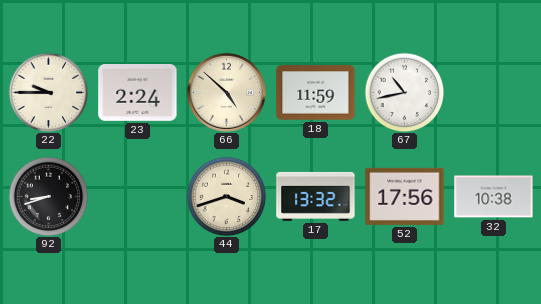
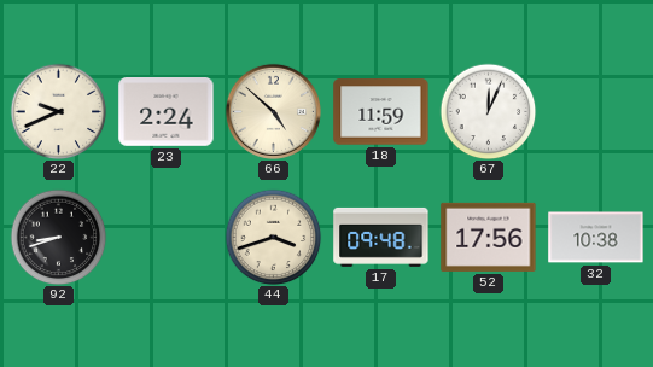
22: 9:45 -> 9:41 (58, 111)
67: 10:43 -> 12:04 (488, 111)
17: 13:32 -> 09:48 (381, 237)
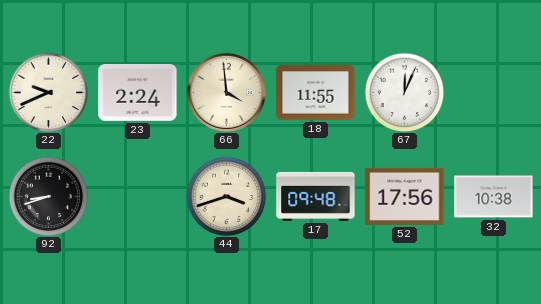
66: 4:52 -> 3:59 (226, 92)
18: 11:59 -> 11:55 (316, 93)
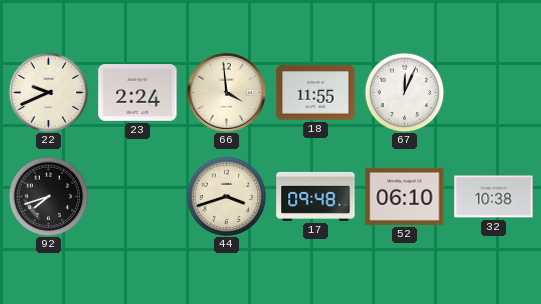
92: 8:42 -> 7:42 (48, 196)
52: 17:56 -> 06:10 (405, 196)
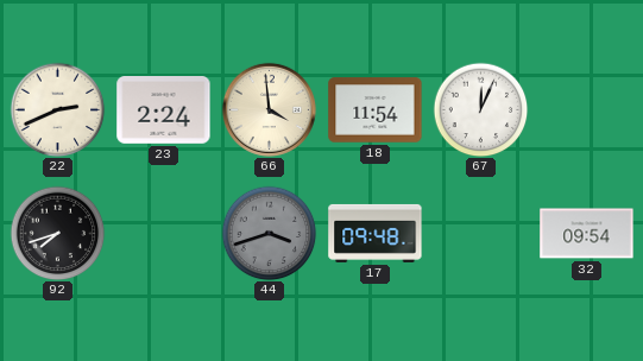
22: 9:41 -> 2:41 (57, 109)
18: 11:55 -> 11:54 (376, 110)
44 dial: cream -> grey (269, 233)
52: 06:10 -> none (405, 196)
32: 10:38 -> 09:54 (587, 234)
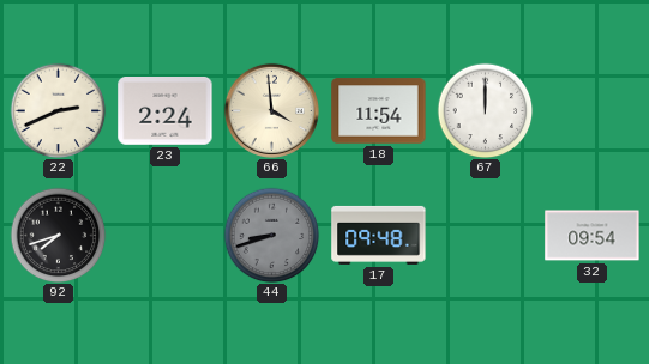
67: 12:04 -> 12:00 (485, 110)
44: 3:42 -> 8:42 (271, 235)
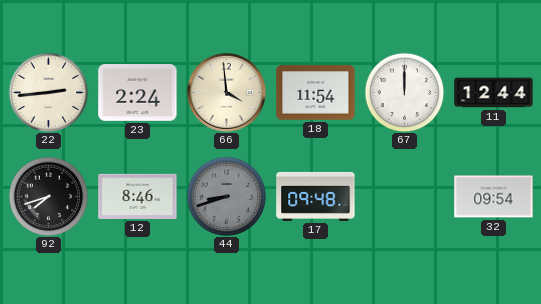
22: 2:41 -> 2:44 (48, 92)
11: none -> 12:44 (494, 93)
12: none -> 8:46 (138, 196)
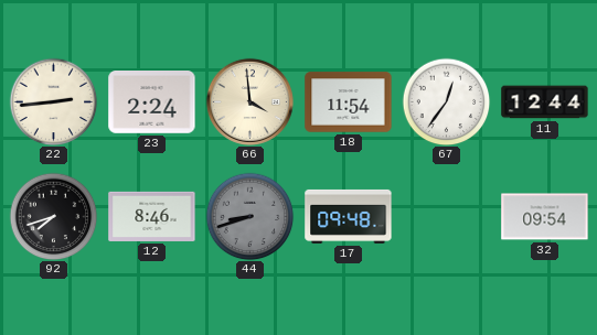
67: 12:00 -> 12:36 (446, 101)
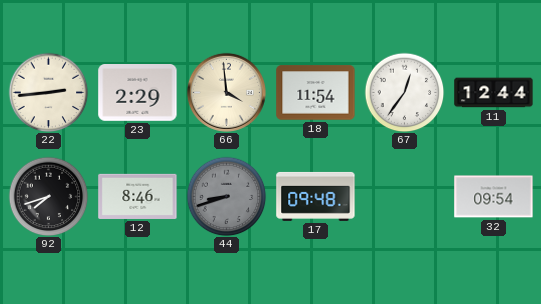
23: 2:24 -> 2:29 (138, 93)
